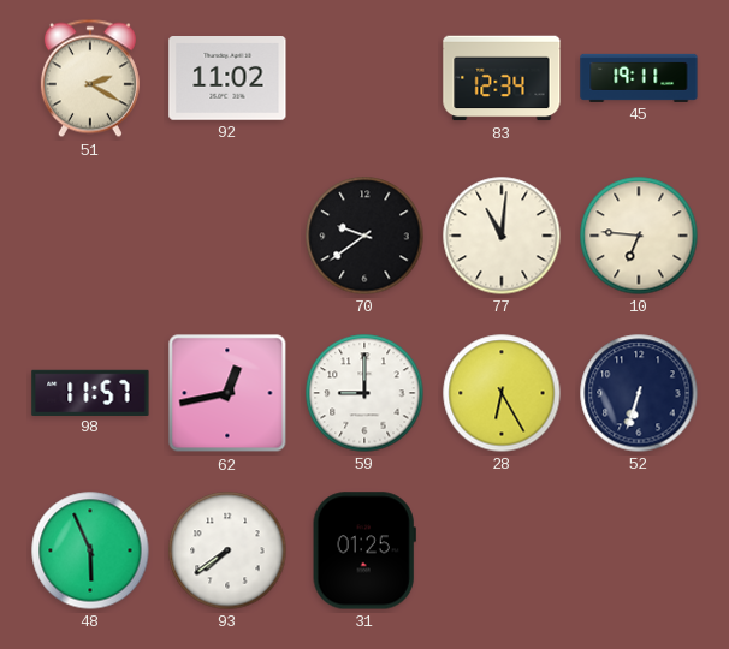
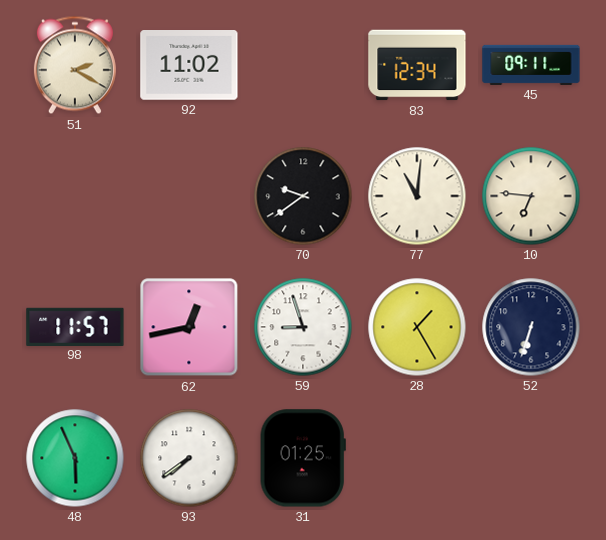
45: 19:11 -> 09:11 (531, 65)
59: 9:00 -> 8:57 (303, 327)
28: 6:25 -> 1:25 (417, 327)
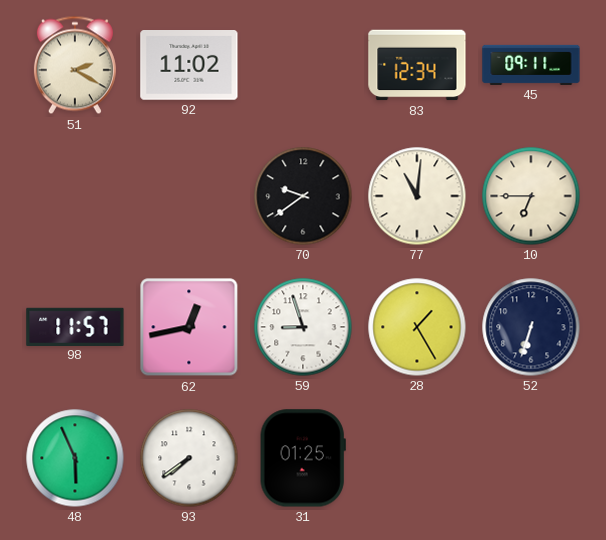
10: 6:46 -> 6:45 (531, 196)
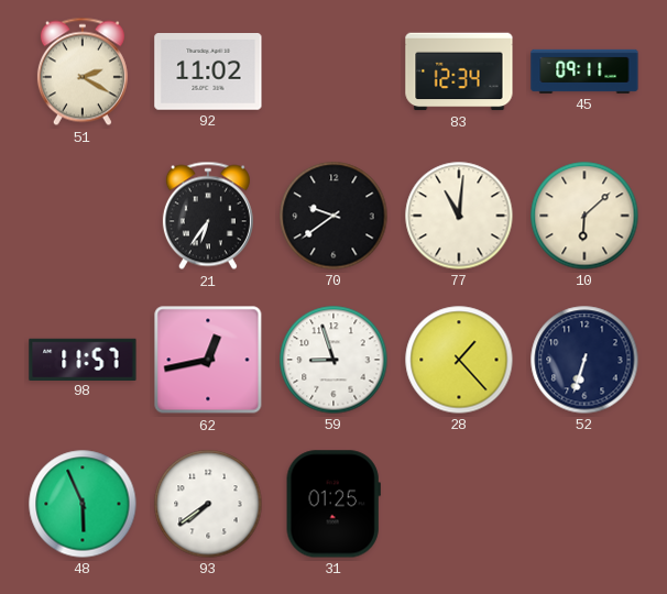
21: none -> 6:36 (208, 216)
10: 6:45 -> 6:08 (584, 216)
28: 1:25 -> 1:23 (459, 360)
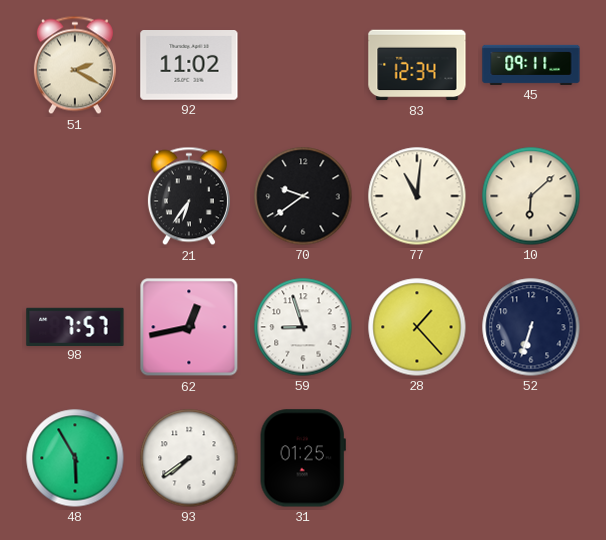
98: 11:57 -> 7:57 (75, 326)
48: 5:56 -> 5:55 (75, 458)
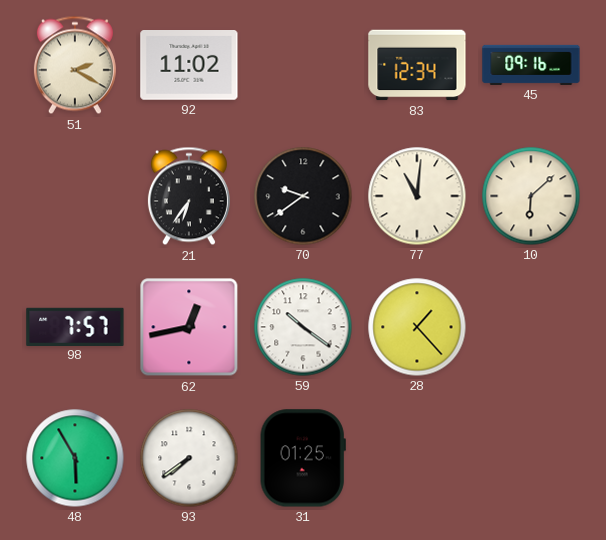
45: 09:11 -> 09:16 (531, 65)
59: 8:57 -> 10:21 (303, 327)
52: 6:33 -> none (531, 327)
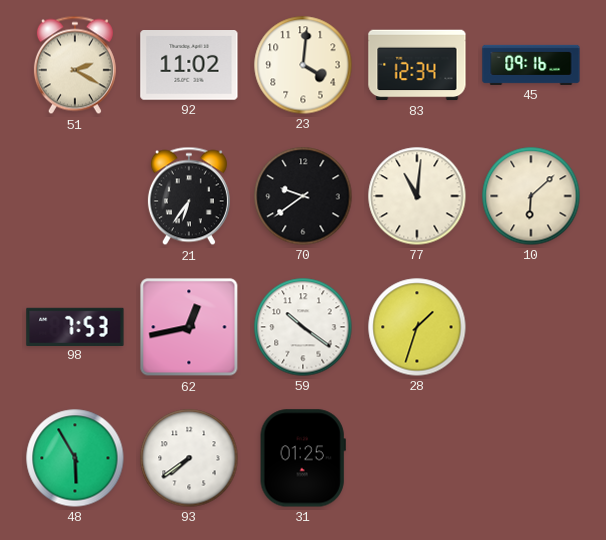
23: none -> 4:01 (303, 65)
98: 7:57 -> 7:53 (75, 326)
28: 1:23 -> 1:33 (417, 327)
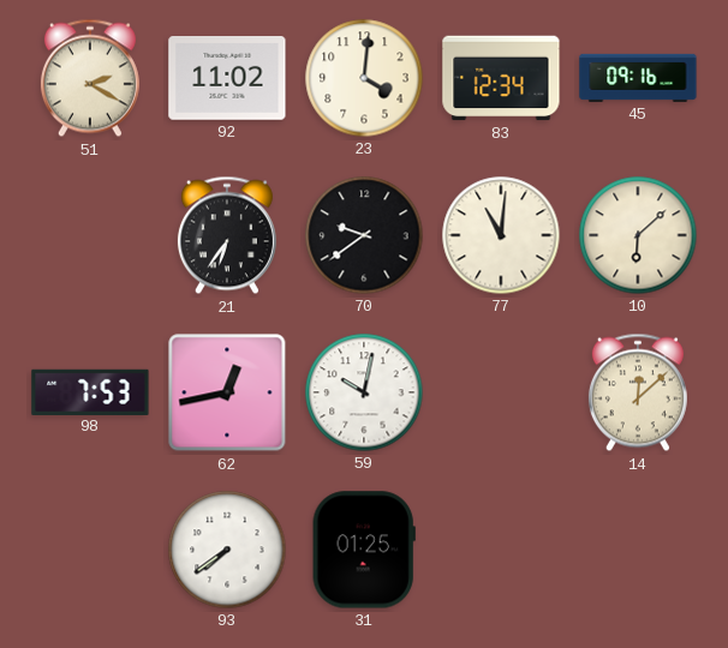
59: 10:21 -> 10:02 (364, 392)
28: 1:33 -> none (417, 327)
14: none -> 12:08 (638, 392)
48: 5:55 -> none (75, 458)
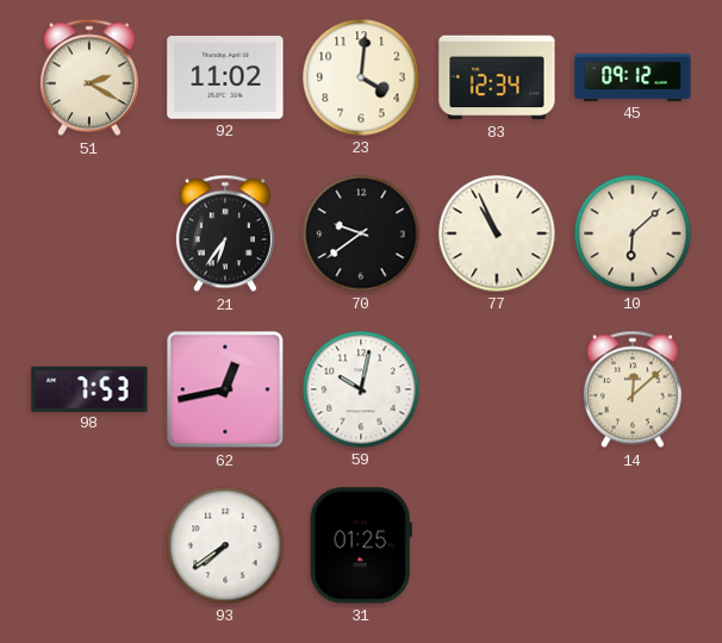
45: 09:16 -> 09:12 (633, 77)
77: 11:01 -> 10:56 (497, 233)
